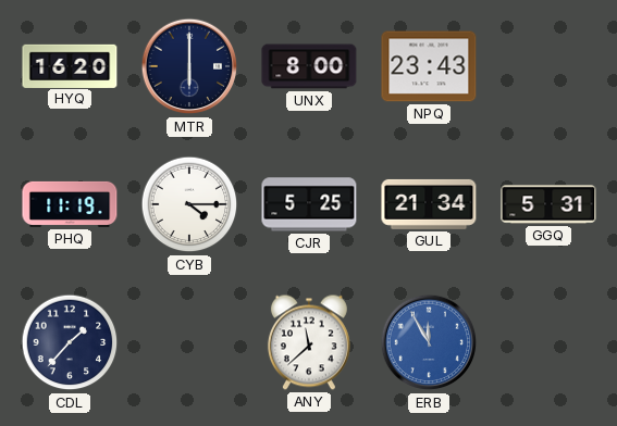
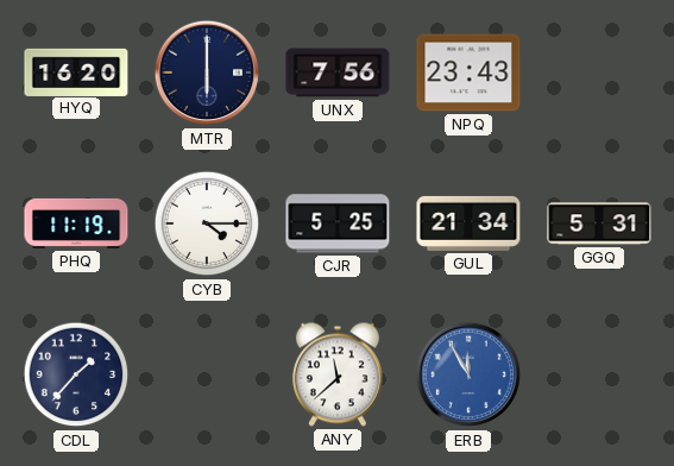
UNX: 8:00 -> 7:56 (338, 73)
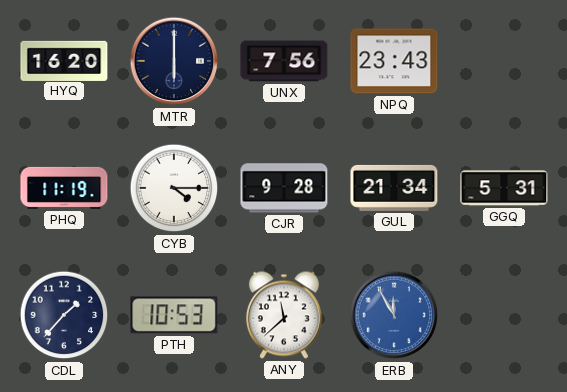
CJR: 5:25 -> 9:28 (284, 188)
PTH: none -> 10:53 (174, 315)
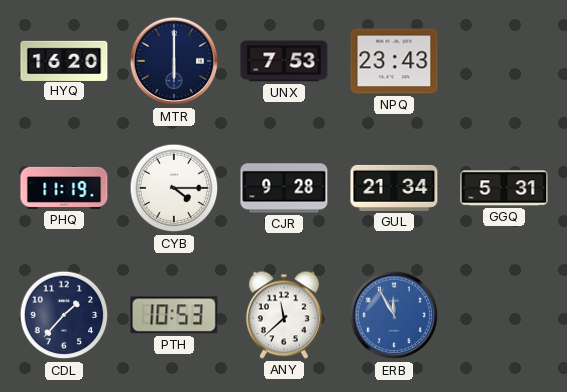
UNX: 7:56 -> 7:53 (284, 61)
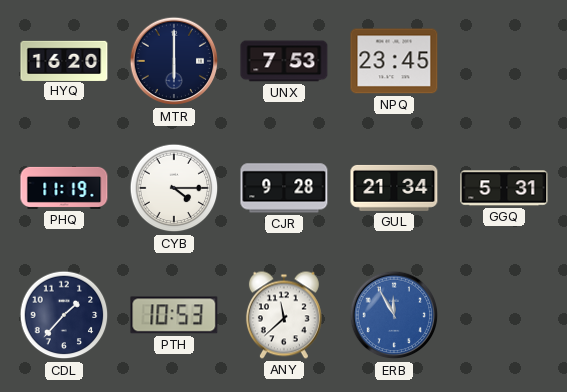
NPQ: 23:43 -> 23:45 (394, 61)
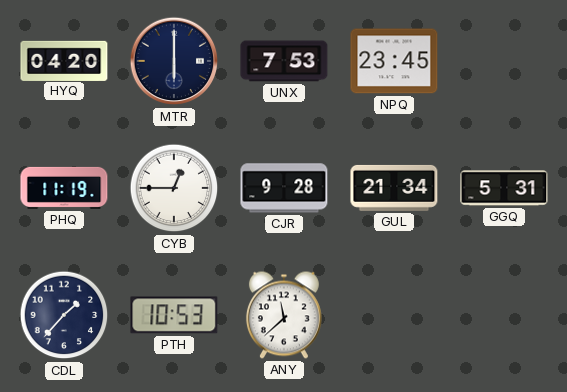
HYQ: 16:20 -> 04:20 (64, 60)
CYB: 4:15 -> 12:45 (174, 188)
ERB: 11:55 -> none (394, 315)
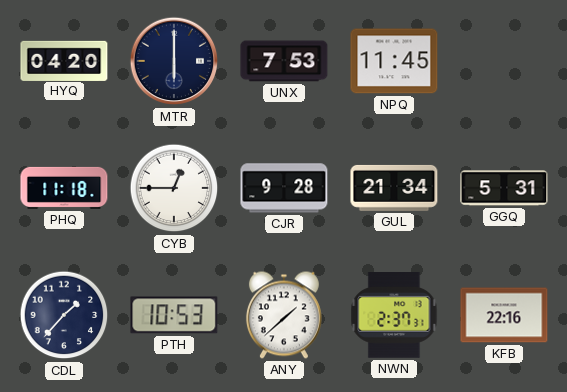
NPQ: 23:45 -> 11:45 (394, 61)
PHQ: 11:19 -> 11:18 (64, 188)
ANY: 11:38 -> 1:38 (284, 315)
NWN: none -> 2:37 (394, 316)
KFB: none -> 22:16 (504, 315)
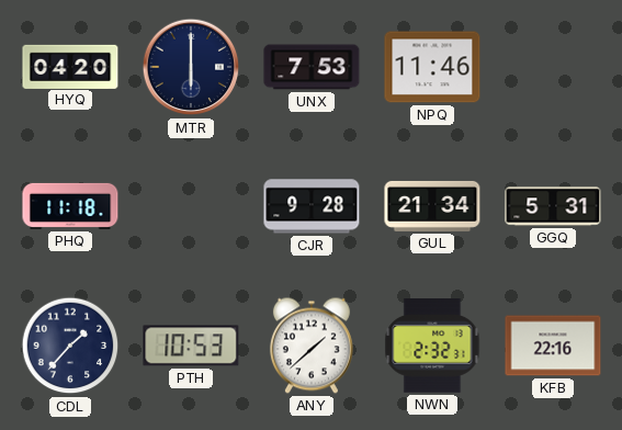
NPQ: 11:45 -> 11:46 (432, 67)
CYB: 12:45 -> none (174, 188)
NWN: 2:37 -> 2:32 (432, 347)
